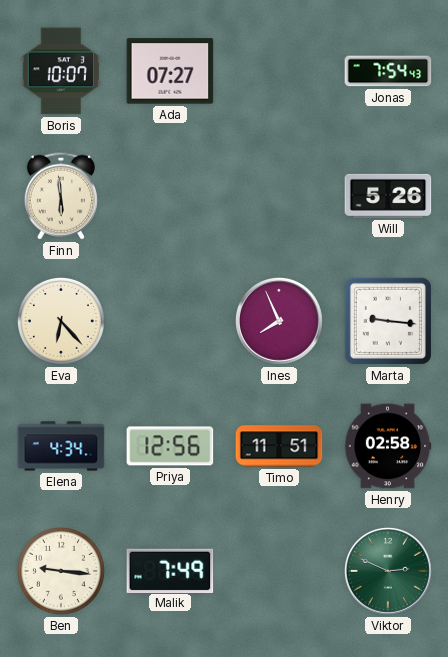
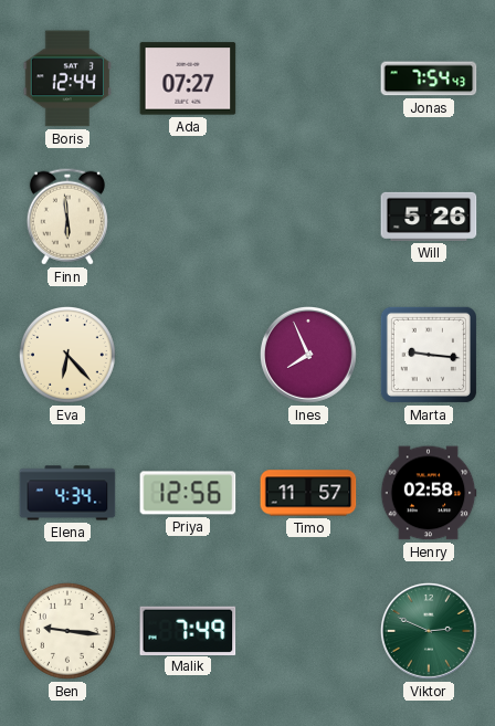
Boris: 10:07 -> 12:44 (66, 78)
Timo: 11:51 -> 11:57 (308, 493)
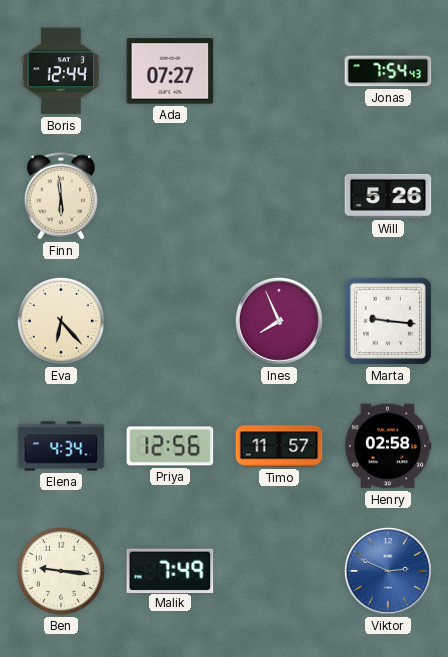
Viktor dial: green -> blue (388, 571)
